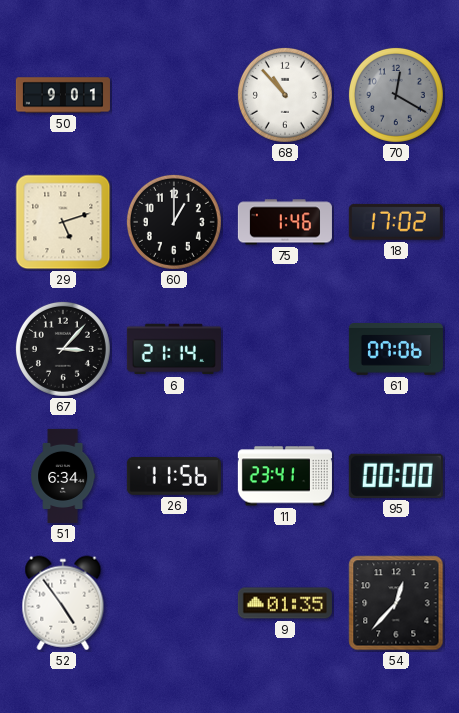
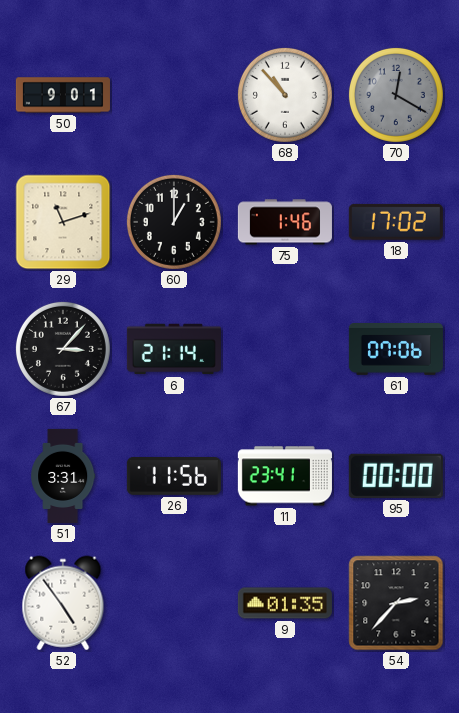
29: 5:12 -> 11:12 (63, 222)
51: 6:34 -> 3:31 (63, 476)
54: 12:37 -> 2:37 (396, 603)
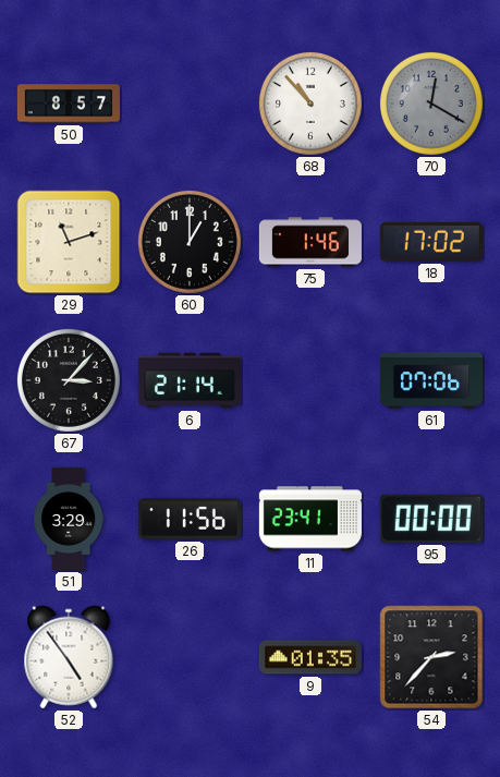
50: 9:01 -> 8:57 (69, 104)
51: 3:31 -> 3:29 (69, 519)
